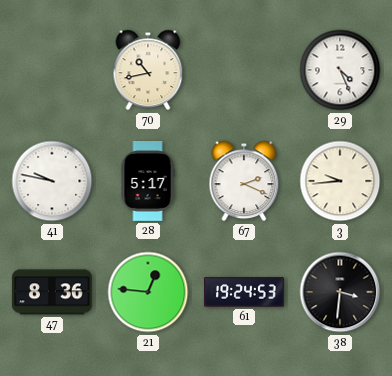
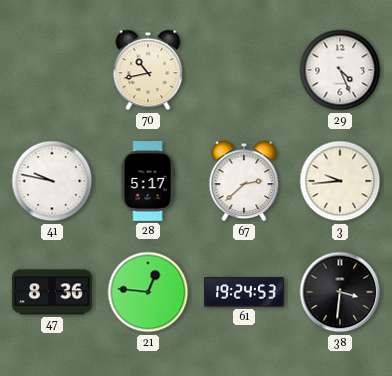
67: 2:19 -> 2:38 (244, 181)
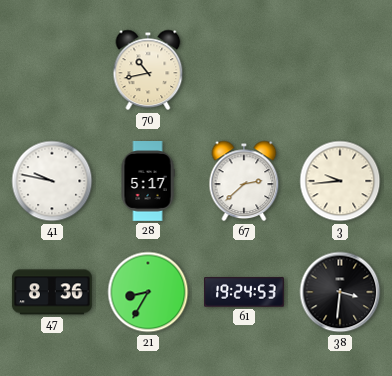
29: 4:26 -> none (340, 70)
21: 12:46 -> 8:35 (148, 292)
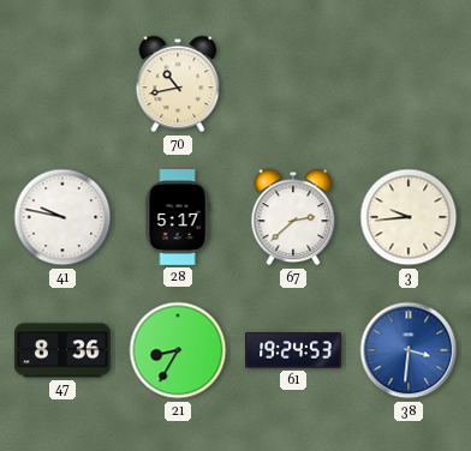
38 dial: black -> blue (409, 350)
